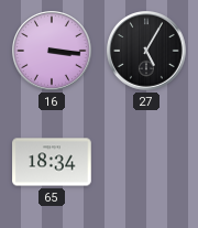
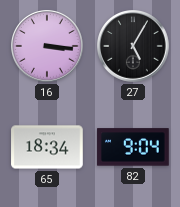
82: none -> 9:04 (133, 147)
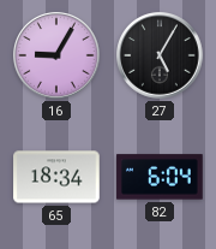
16: 3:16 -> 9:05 (58, 57)
82: 9:04 -> 6:04 (160, 177)
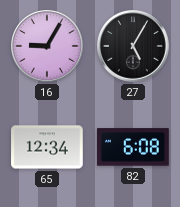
65: 18:34 -> 12:34 (47, 147)
82: 6:04 -> 6:08 (133, 147)
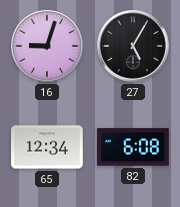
16: 9:05 -> 9:03 (48, 47)
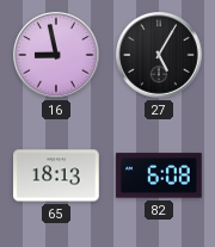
16: 9:03 -> 8:58 (57, 56)
65: 12:34 -> 18:13 (56, 175)
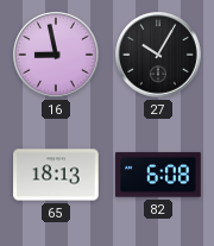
27: 5:05 -> 10:05 (159, 56)
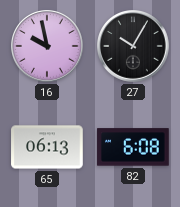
16: 8:58 -> 9:58 (48, 47)
65: 18:13 -> 06:13 (47, 147)
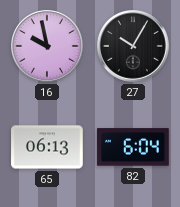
82: 6:08 -> 6:04 (133, 147)
